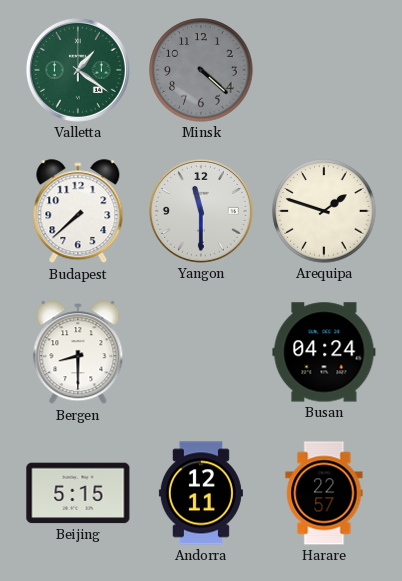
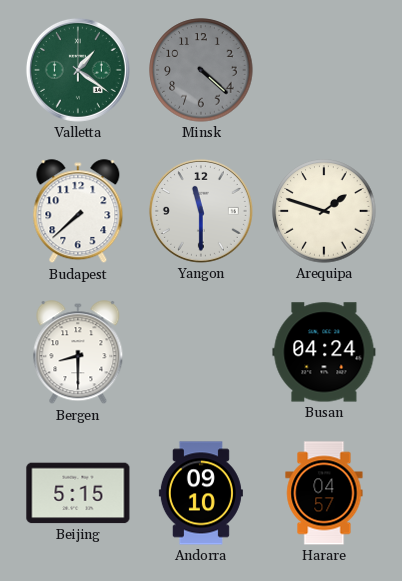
Andorra: 12:11 -> 09:10 (201, 493)
Harare: 22:57 -> 04:57 (324, 493)
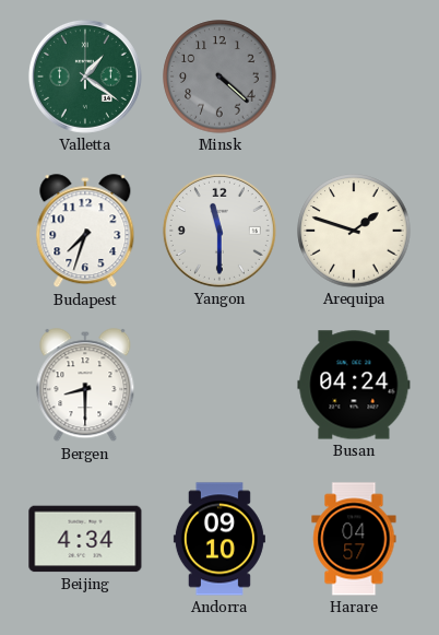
Budapest: 7:38 -> 7:33 (85, 232)
Beijing: 5:15 -> 4:34 (85, 539)
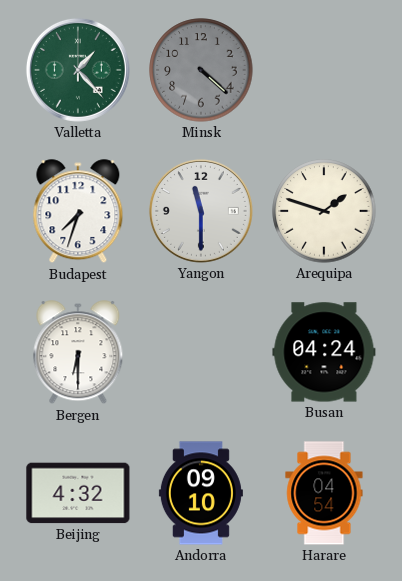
Valletta: 1:21 -> 1:23 (78, 70)
Bergen: 8:30 -> 6:30 (78, 353)
Beijing: 4:34 -> 4:32 (78, 493)
Harare: 04:57 -> 04:54 (324, 493)
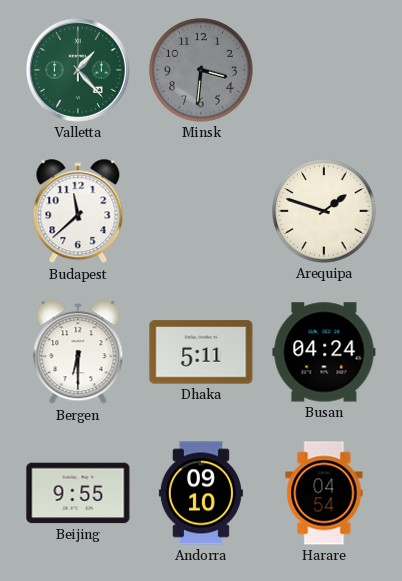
Minsk: 4:22 -> 3:31 (201, 70)
Budapest: 7:33 -> 11:38 (78, 212)
Yangon: 11:30 -> none (201, 211)
Dhaka: none -> 5:11 (201, 352)
Beijing: 4:32 -> 9:55 (78, 493)
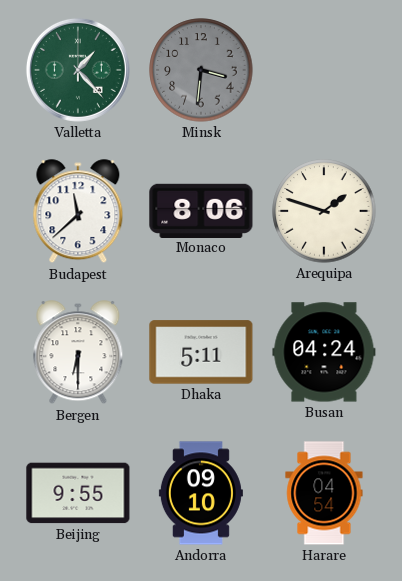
Monaco: none -> 8:06 (201, 210)
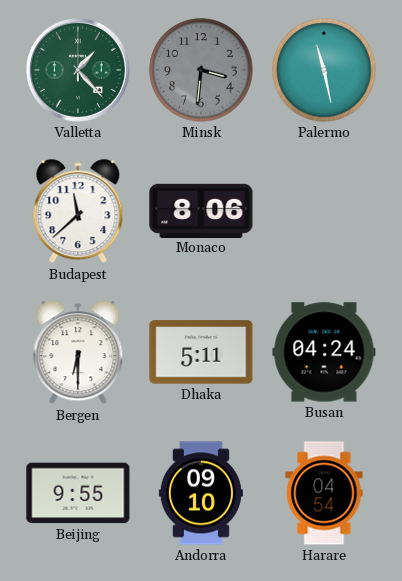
Palermo: none -> 11:28 (324, 70)
Arequipa: 1:48 -> none (324, 211)
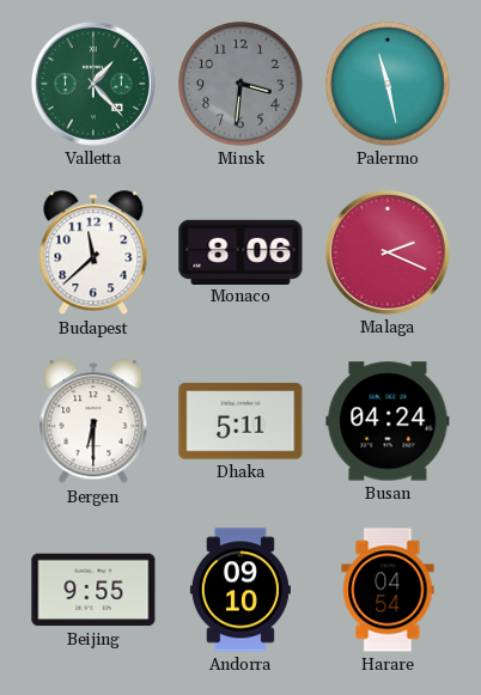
Malaga: none -> 2:19 (388, 252)
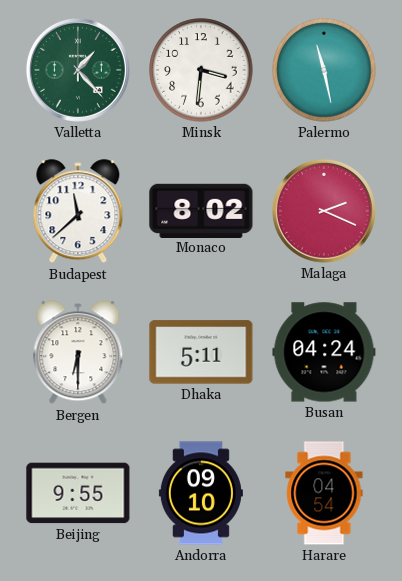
Minsk dial: grey -> white (201, 70)
Monaco: 8:06 -> 8:02 (201, 210)
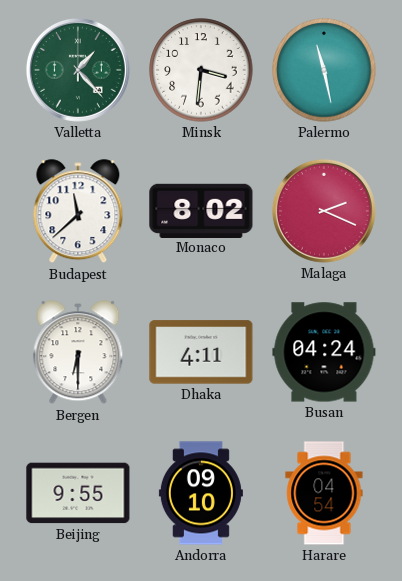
Dhaka: 5:11 -> 4:11 (201, 352)
